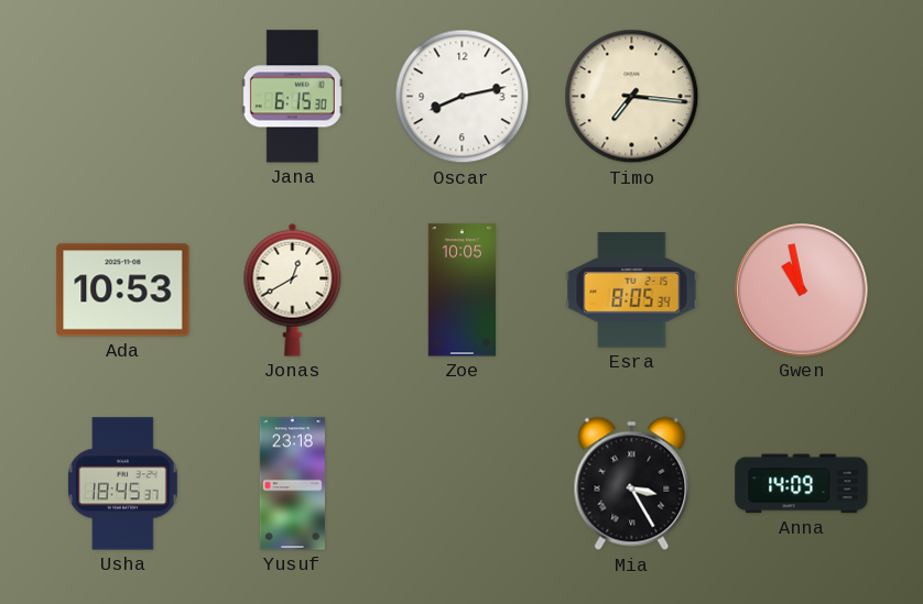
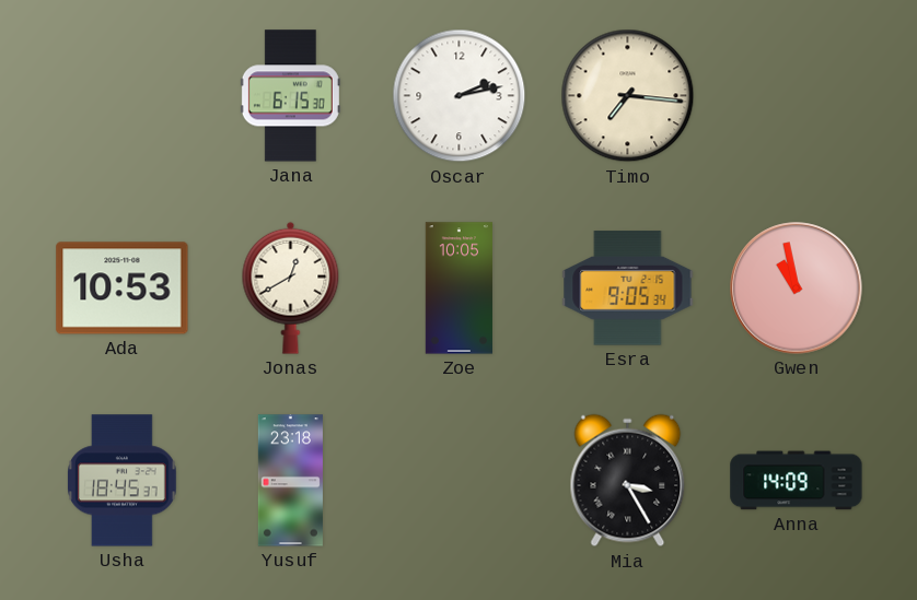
Oscar: 8:13 -> 2:13 (460, 96)
Esra: 8:05 -> 9:05 (628, 289)
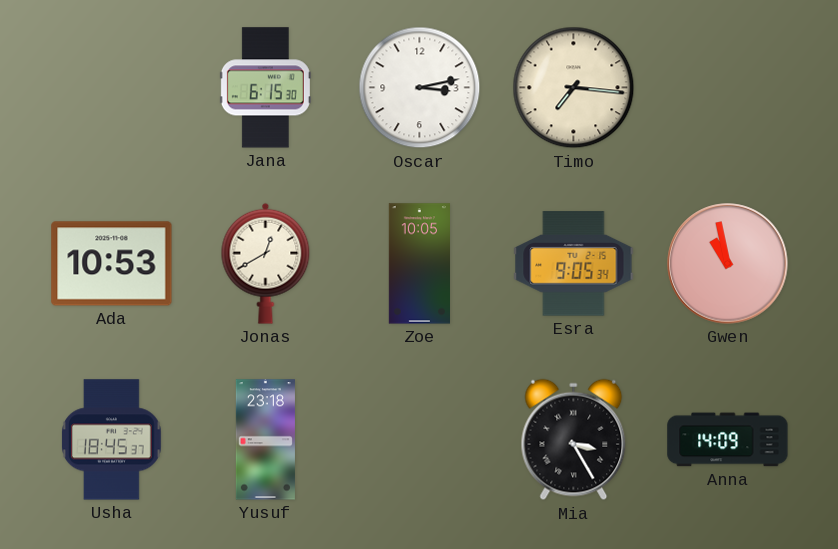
Oscar: 2:13 -> 3:13 (420, 88)
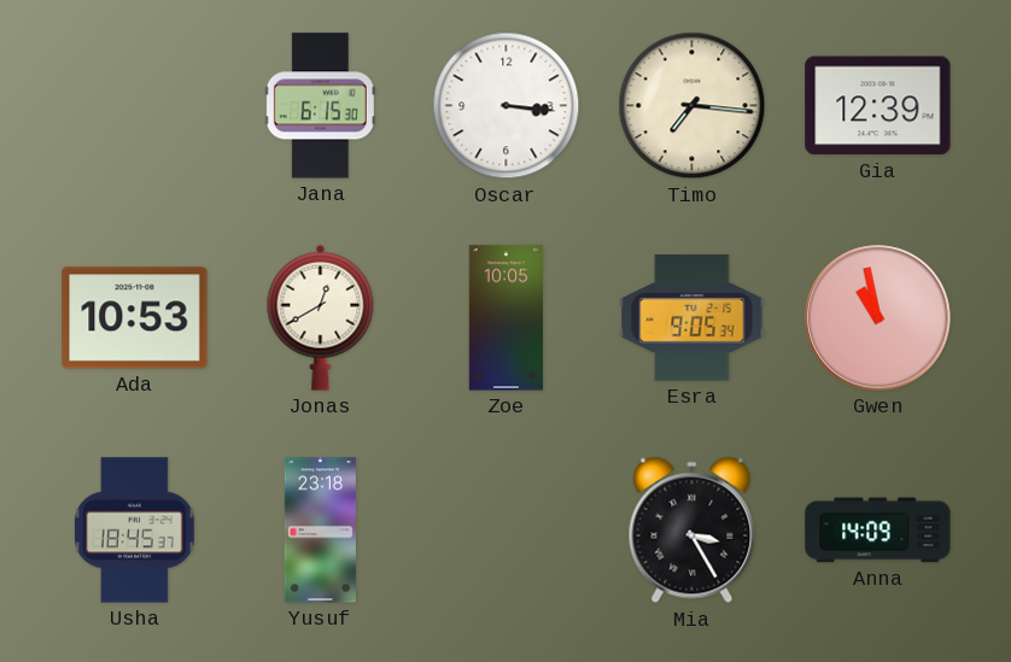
Oscar: 3:13 -> 3:16 (507, 106)
Gia: none -> 12:39 (878, 106)
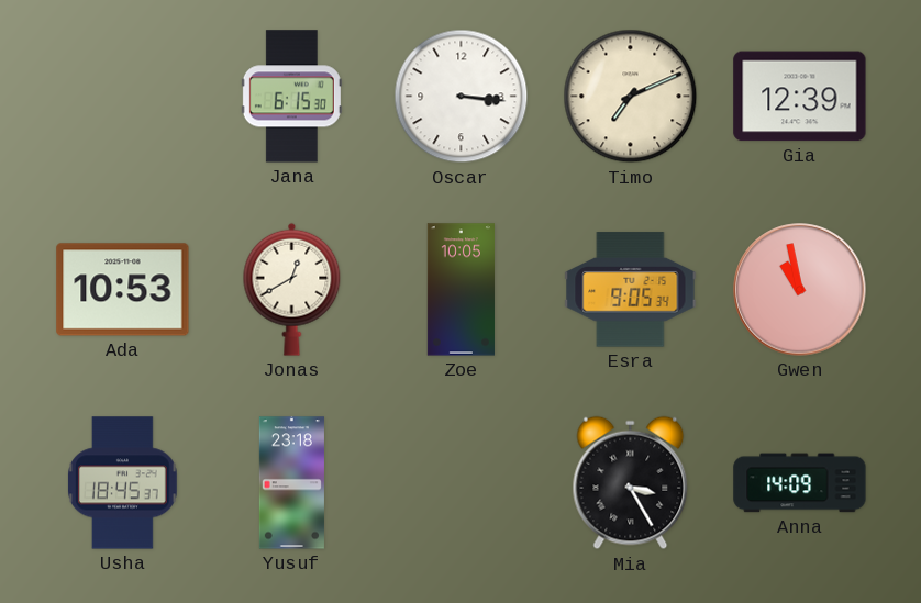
Timo: 7:16 -> 7:11 (631, 97)
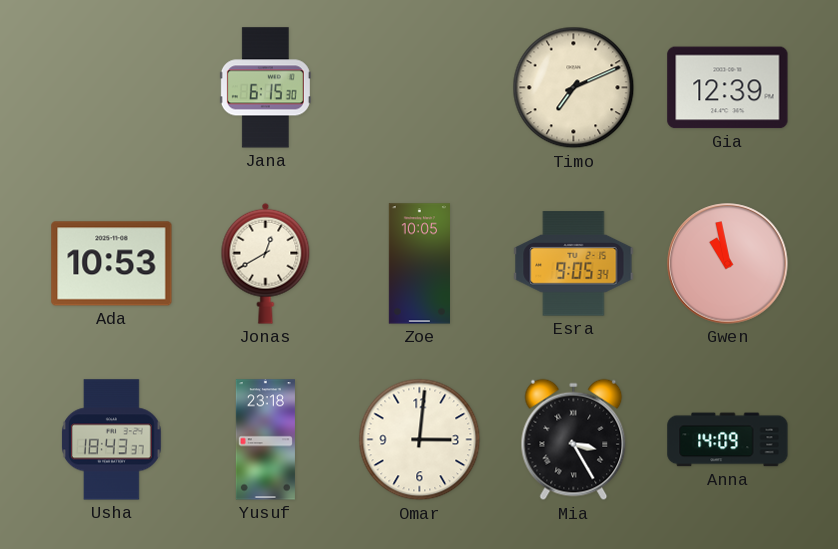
Oscar: 3:16 -> none (462, 97)
Usha: 18:45 -> 18:43 (112, 440)
Omar: none -> 3:01 (420, 440)
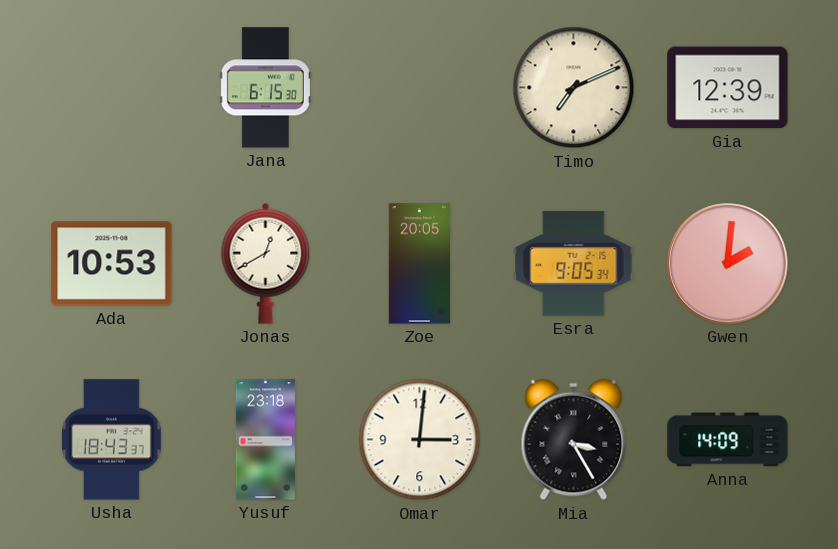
Zoe: 10:05 -> 20:05 (419, 264)
Gwen: 10:58 -> 2:01 (728, 264)
